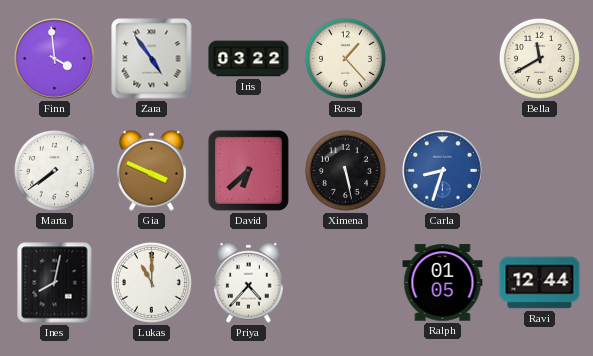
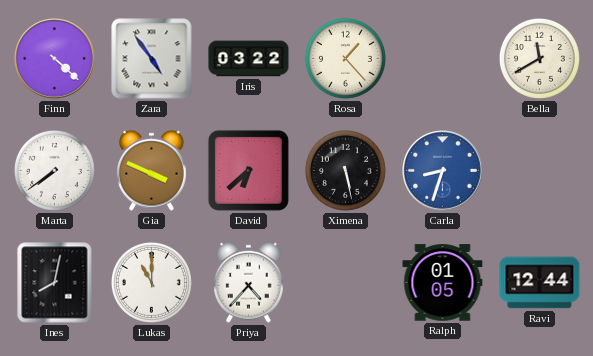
Finn: 3:59 -> 4:22 (55, 59)
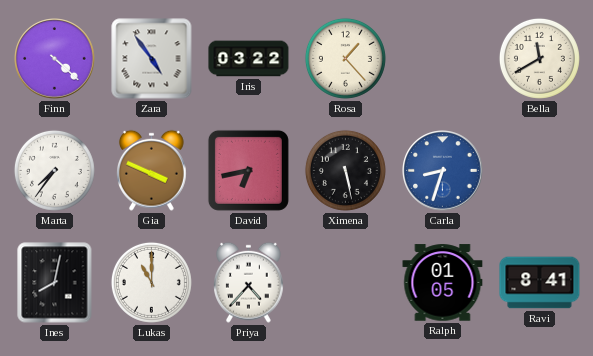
Marta: 7:39 -> 7:36 (54, 170)
David: 6:38 -> 6:43 (248, 170)
Ravi: 12:44 -> 8:41 (540, 283)
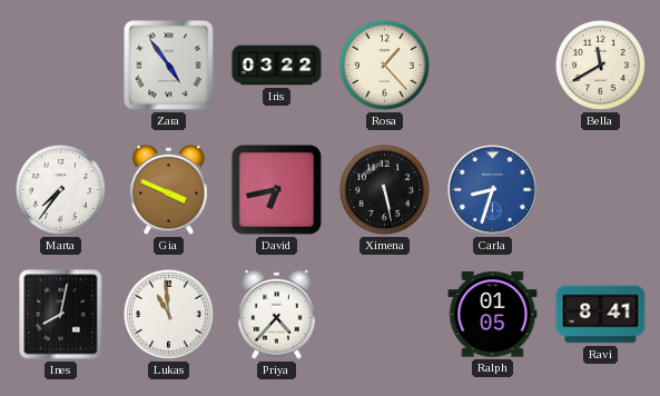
Finn: 4:22 -> none (55, 59)
Lukas: 11:00 -> 10:59 (168, 314)
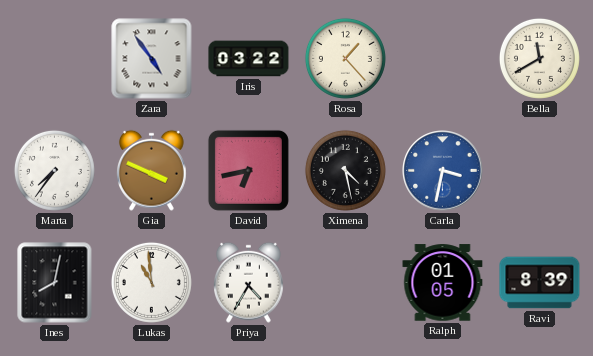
Ximena: 5:28 -> 4:28 (345, 170)
Carla: 8:33 -> 3:32 (443, 171)
Priya: 4:37 -> 4:35 (249, 282)
Ravi: 8:41 -> 8:39 (540, 283)
